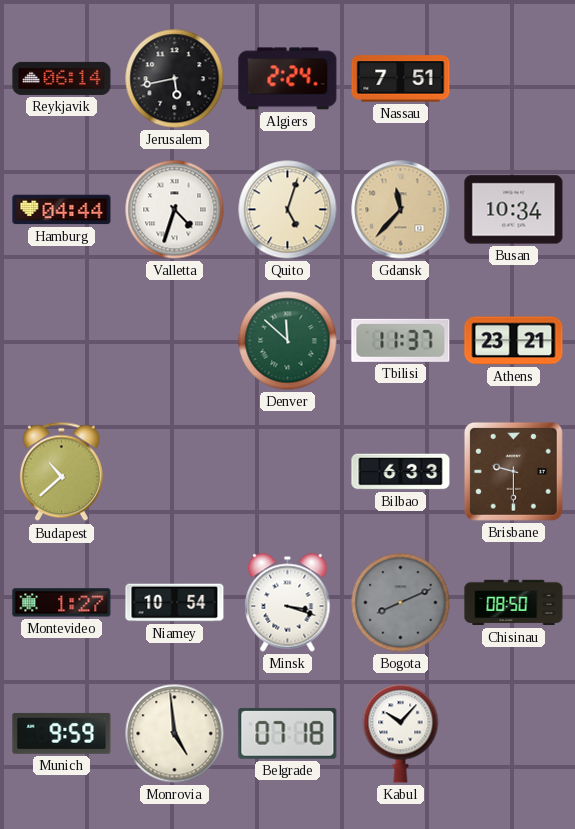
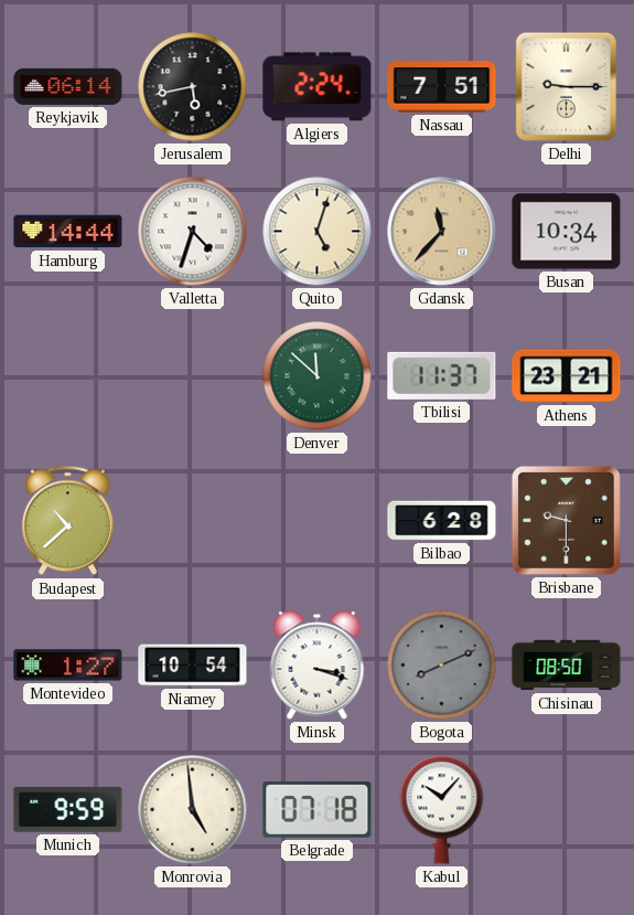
Delhi: none -> 9:15 (566, 86)
Hamburg: 04:44 -> 14:44 (68, 232)
Bilbao: 6:33 -> 6:28 (442, 521)
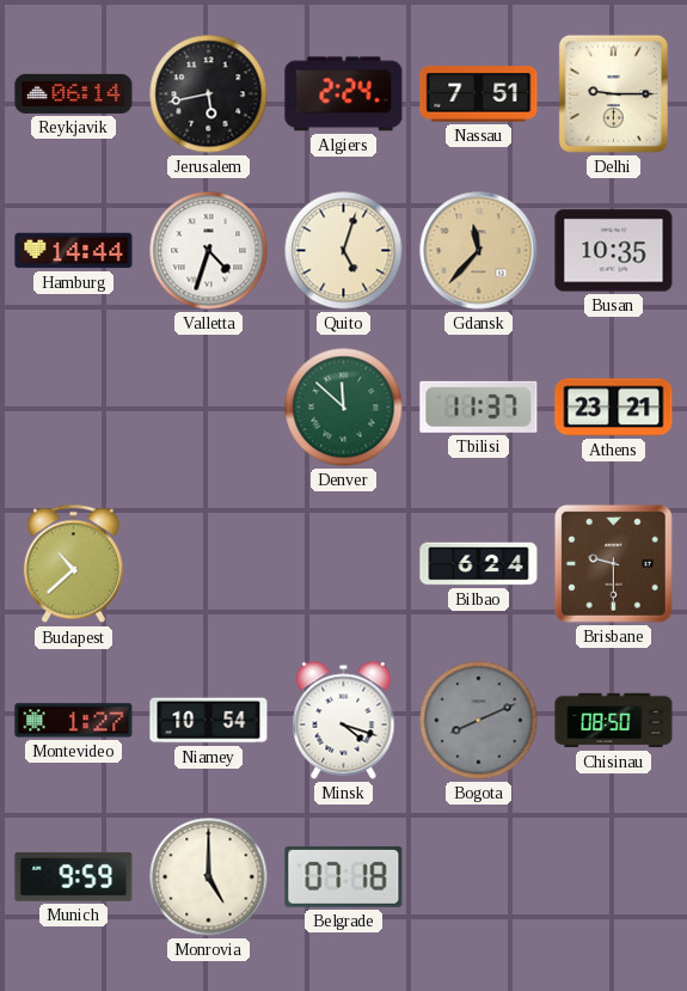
Busan: 10:34 -> 10:35 (614, 251)
Bilbao: 6:28 -> 6:24 (479, 564)
Minsk: 3:18 -> 4:18 (344, 721)
Monrovia: 4:59 -> 5:00 (209, 877)
Kabul: 10:07 -> none (442, 810)
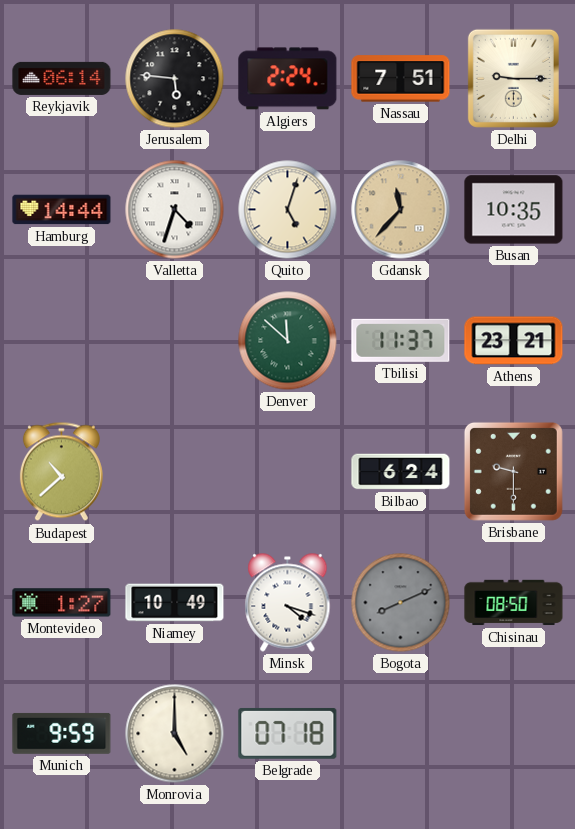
Jerusalem: 5:43 -> 5:46 (175, 79)
Niamey: 10:54 -> 10:49 (175, 603)
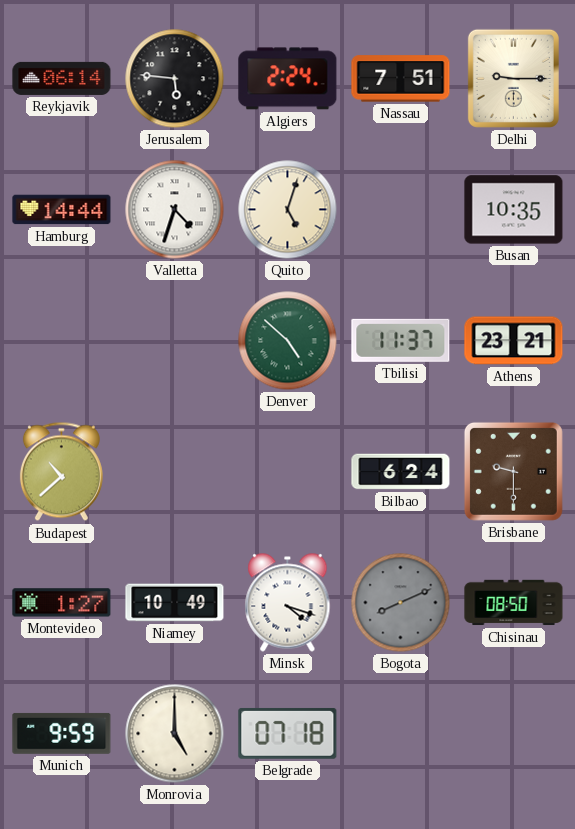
Gdansk: 11:37 -> none (401, 210)
Denver: 11:52 -> 4:52 (288, 341)
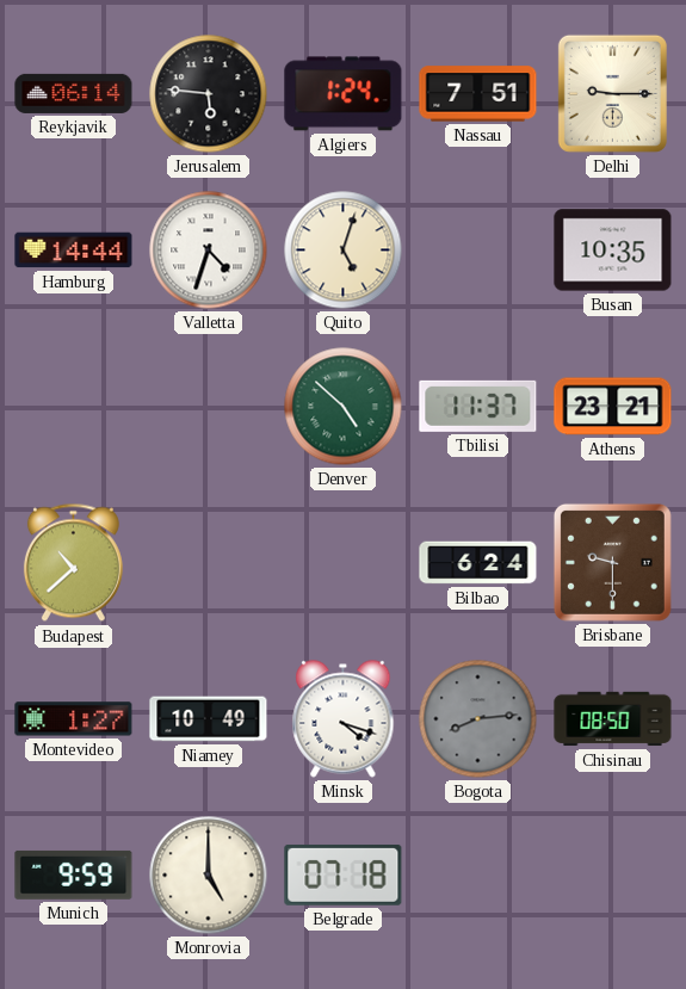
Algiers: 2:24 -> 1:24 (344, 94)
Bogota: 8:11 -> 8:14 (478, 719)
